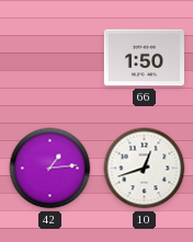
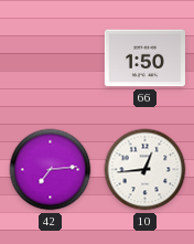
42: 1:14 -> 7:14 (51, 170)
10: 12:42 -> 12:44 (145, 170)
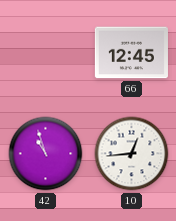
66: 1:50 -> 12:45 (131, 53)
42: 7:14 -> 10:57 (46, 154)
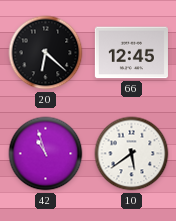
20: none -> 6:22 (46, 53)
10: 12:44 -> 5:39 (132, 154)
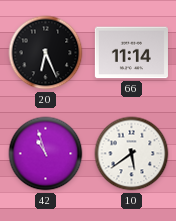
20: 6:22 -> 6:26 (46, 53)
66: 12:45 -> 11:14 (131, 53)
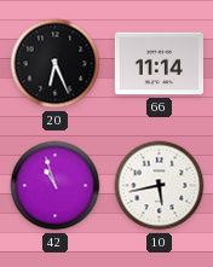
10: 5:39 -> 5:43 (160, 186)
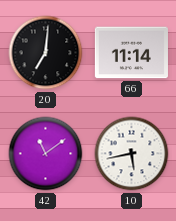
20: 6:26 -> 7:01 (46, 53)
42: 10:57 -> 11:09 (46, 154)
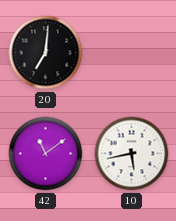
66: 11:14 -> none (131, 53)
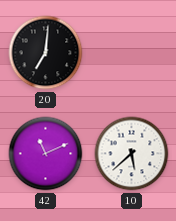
42: 11:09 -> 11:11 (46, 154)
10: 5:43 -> 5:38 (132, 154)
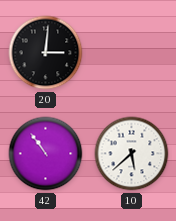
20: 7:01 -> 3:01 (46, 53)
42: 11:11 -> 10:54 (46, 154)
